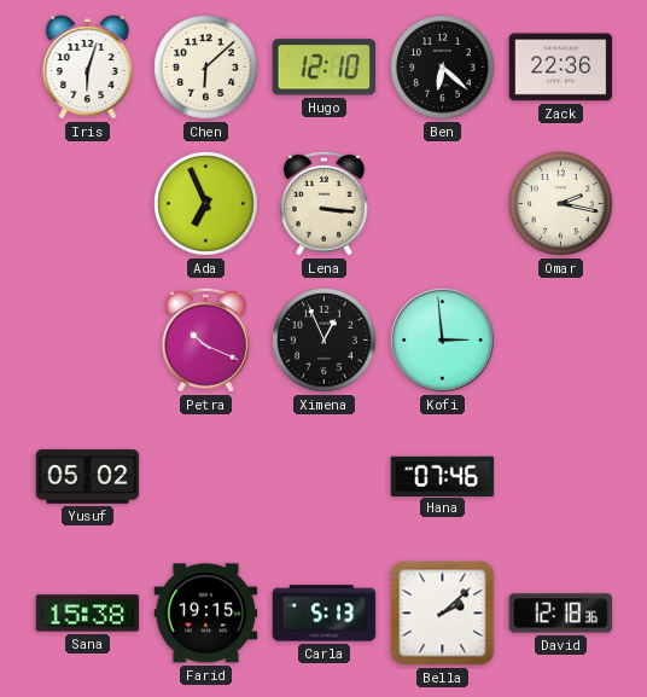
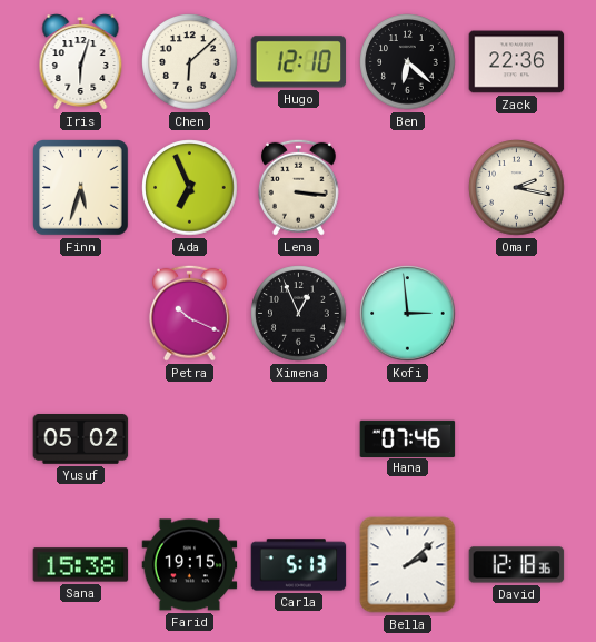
Finn: none -> 5:33 (81, 188)
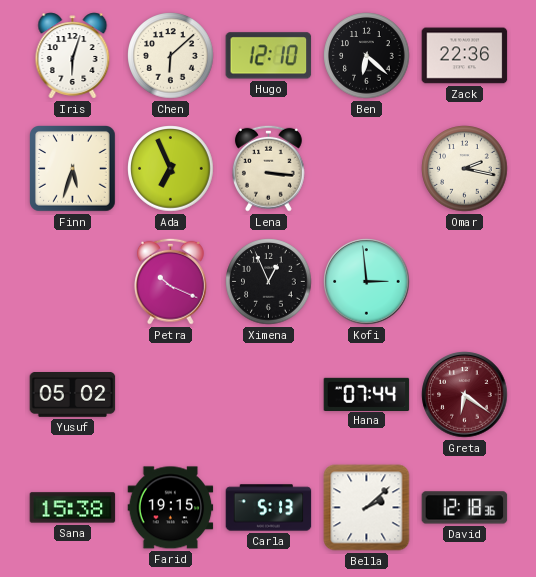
Hana: 07:46 -> 07:44 (367, 394)
Greta: none -> 6:21 (465, 395)
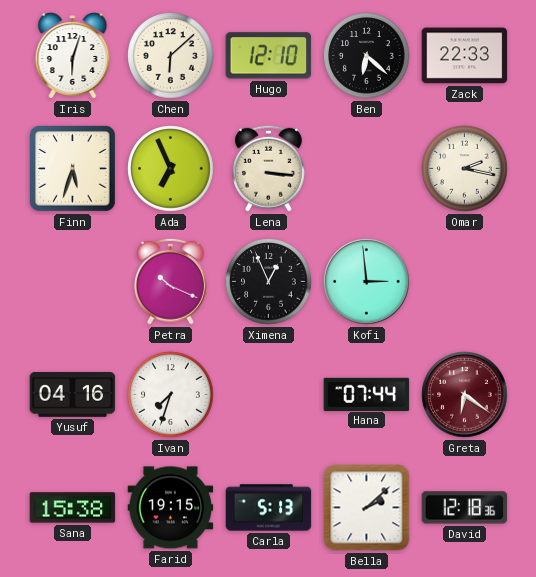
Zack: 22:36 -> 22:33 (465, 56)
Yusuf: 05:02 -> 04:16 (73, 395)
Ivan: none -> 7:33 (171, 395)
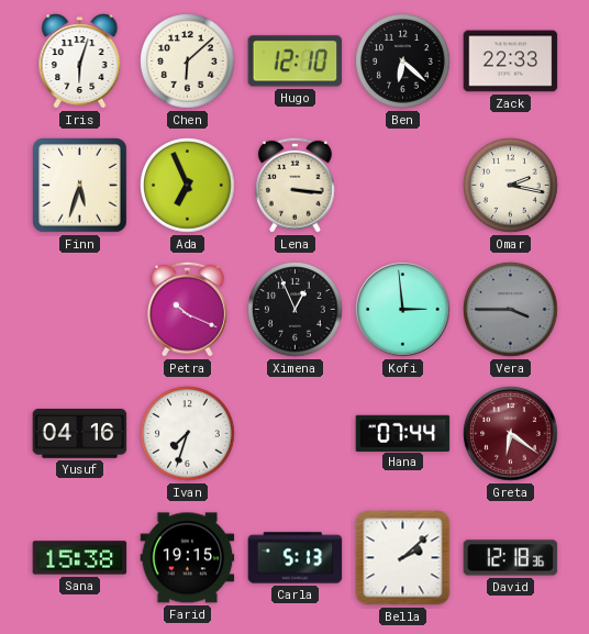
Vera: none -> 3:45 (511, 310)
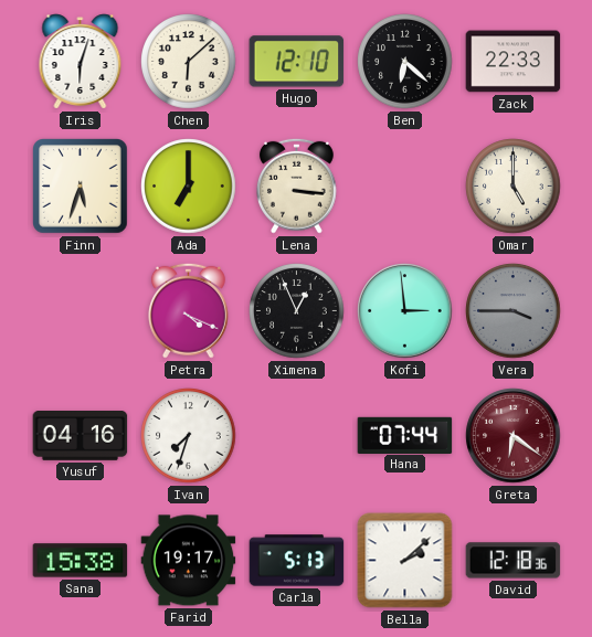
Ada: 6:56 -> 7:00 (189, 187)
Omar: 2:17 -> 5:00 (514, 187)
Petra: 10:19 -> 4:19 (188, 310)
Farid: 19:15 -> 19:17 (189, 561)
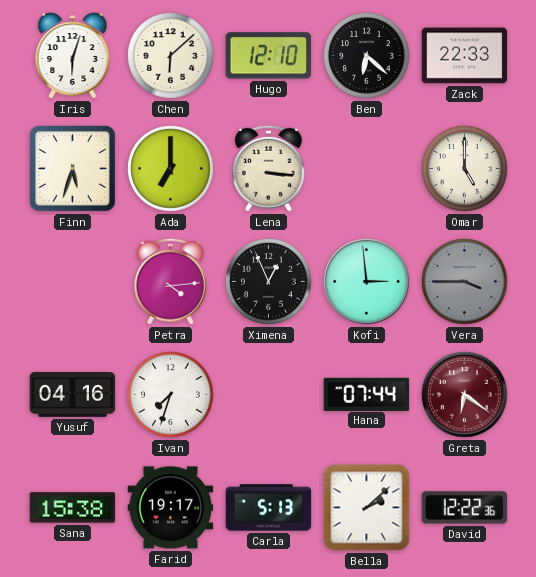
Petra: 4:19 -> 4:14 (170, 281)
David: 12:18 -> 12:22 (465, 508)
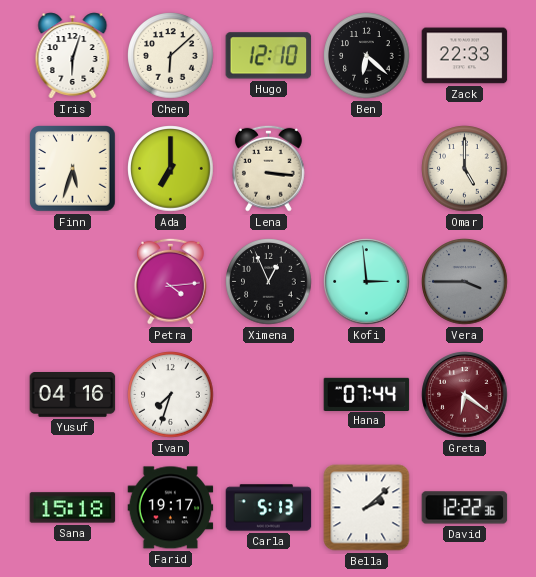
Sana: 15:38 -> 15:18 (73, 508)
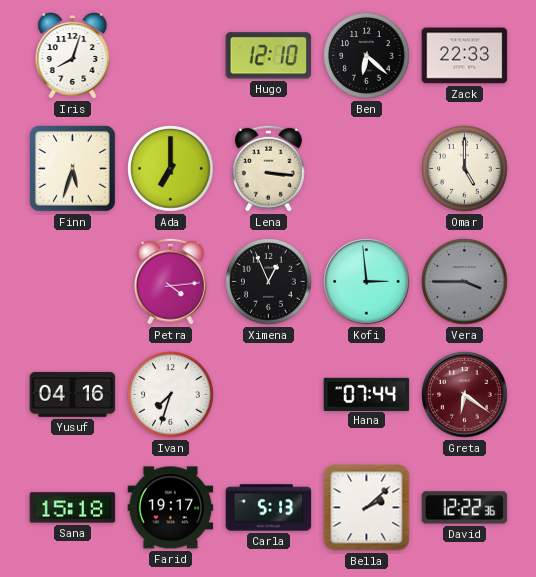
Iris: 6:03 -> 8:03 (73, 56)
Chen: 6:08 -> none (171, 56)
